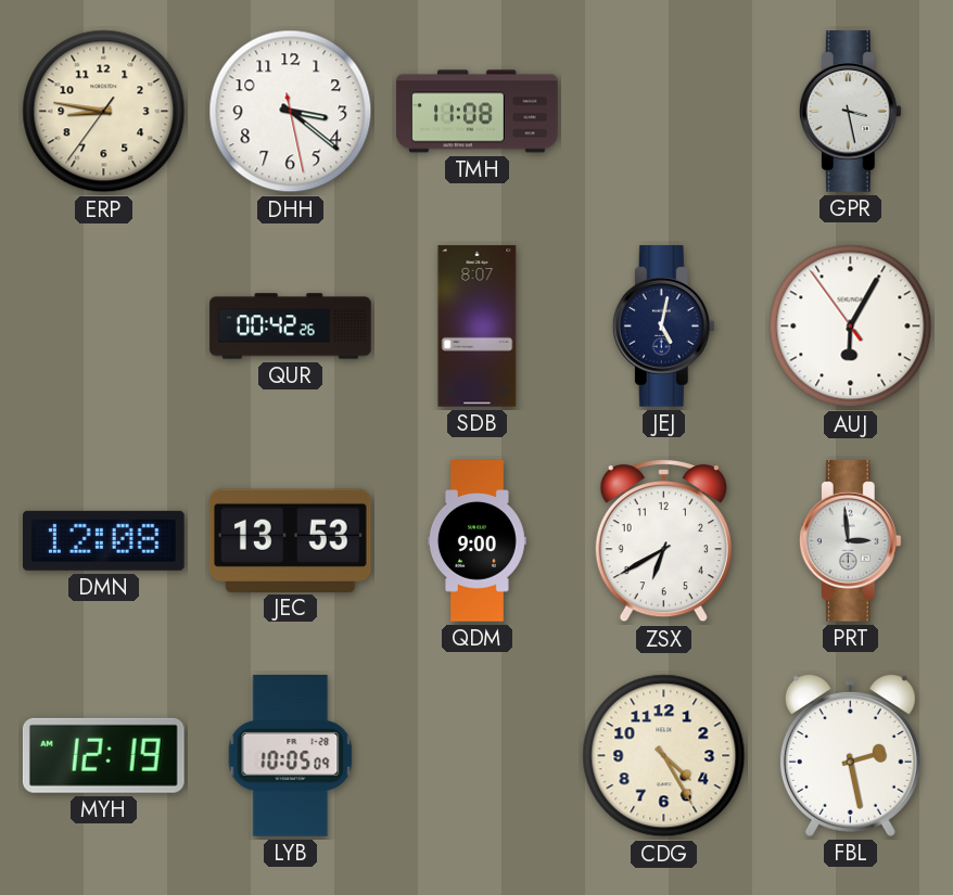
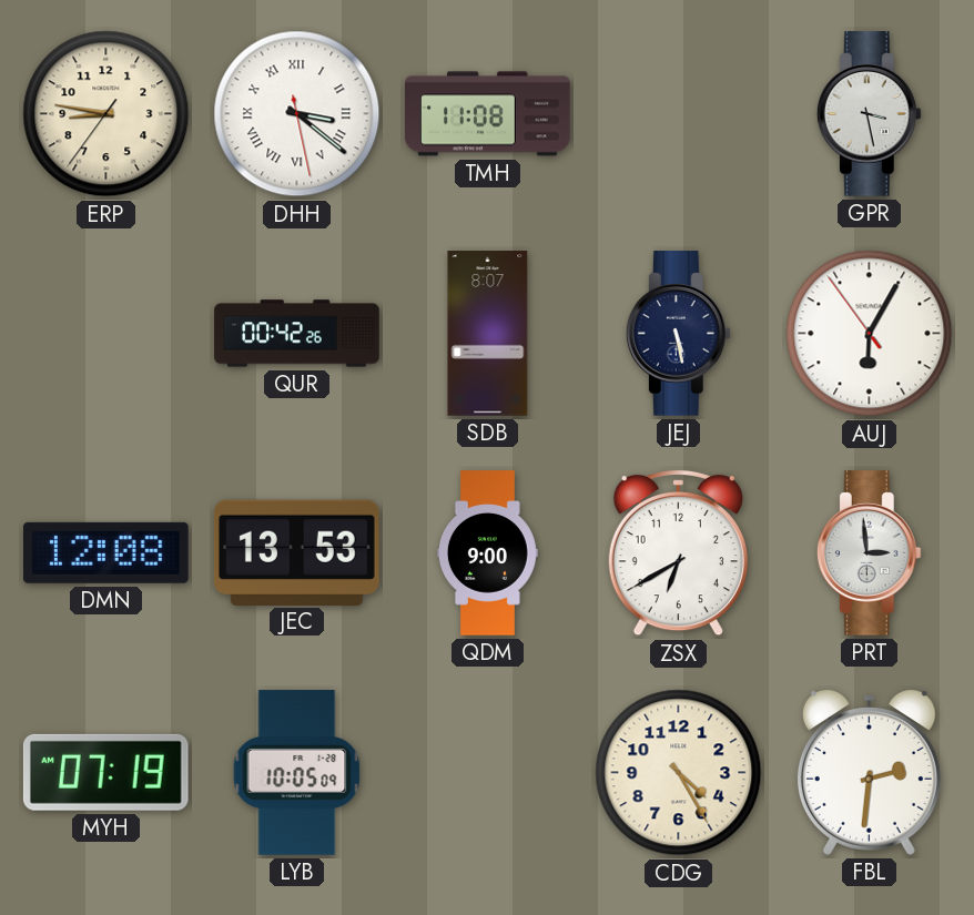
DHH numerals: Arabic -> Roman (297, 114)
JEJ: 5:02 -> 5:28 (678, 334)
MYH: 12:19 -> 07:19 (105, 772)
FBL: 2:28 -> 2:31 (869, 772)
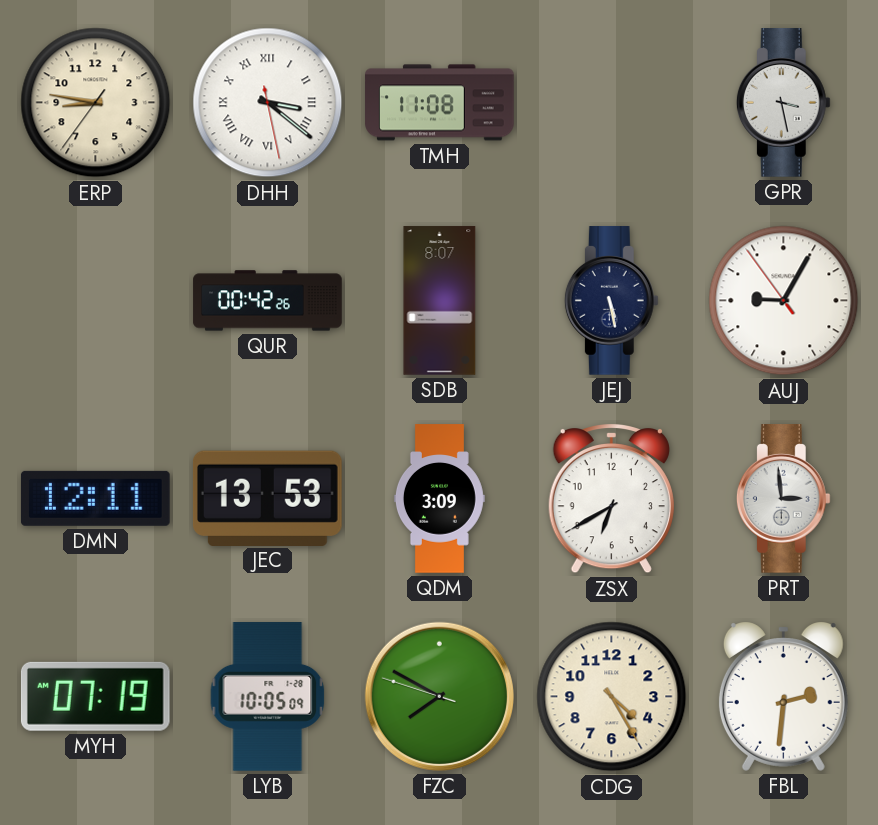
AUJ: 6:04 -> 9:04 (784, 301)
DMN: 12:08 -> 12:11 (95, 498)
QDM: 9:00 -> 3:09 (439, 499)
FZC: none -> 7:49 (439, 696)
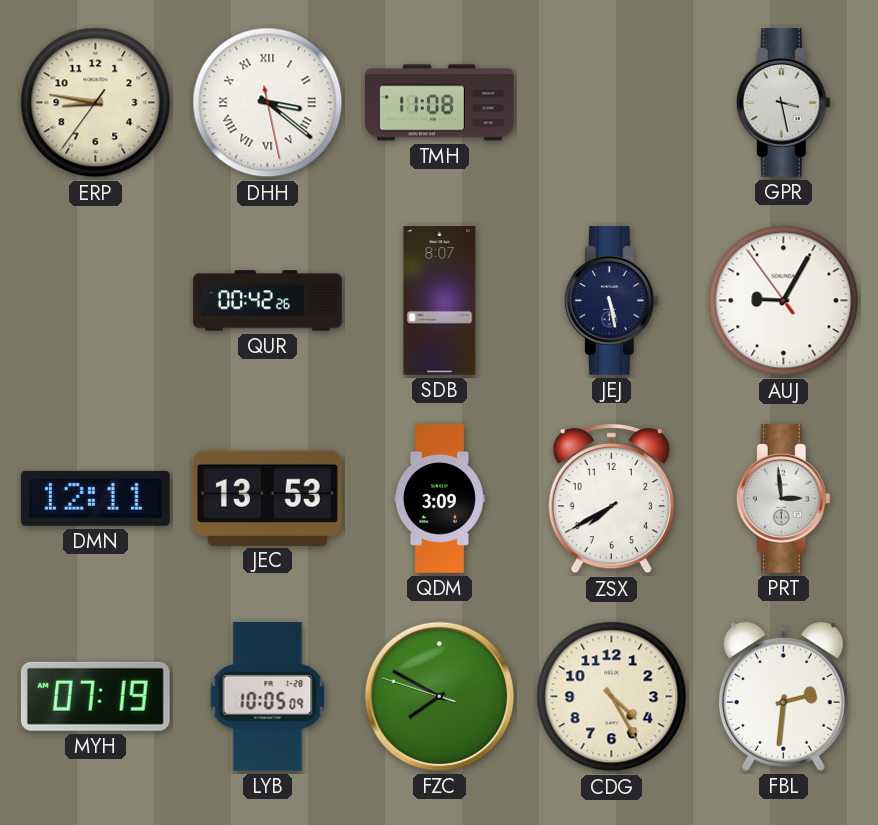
ZSX: 6:40 -> 7:40 (611, 498)
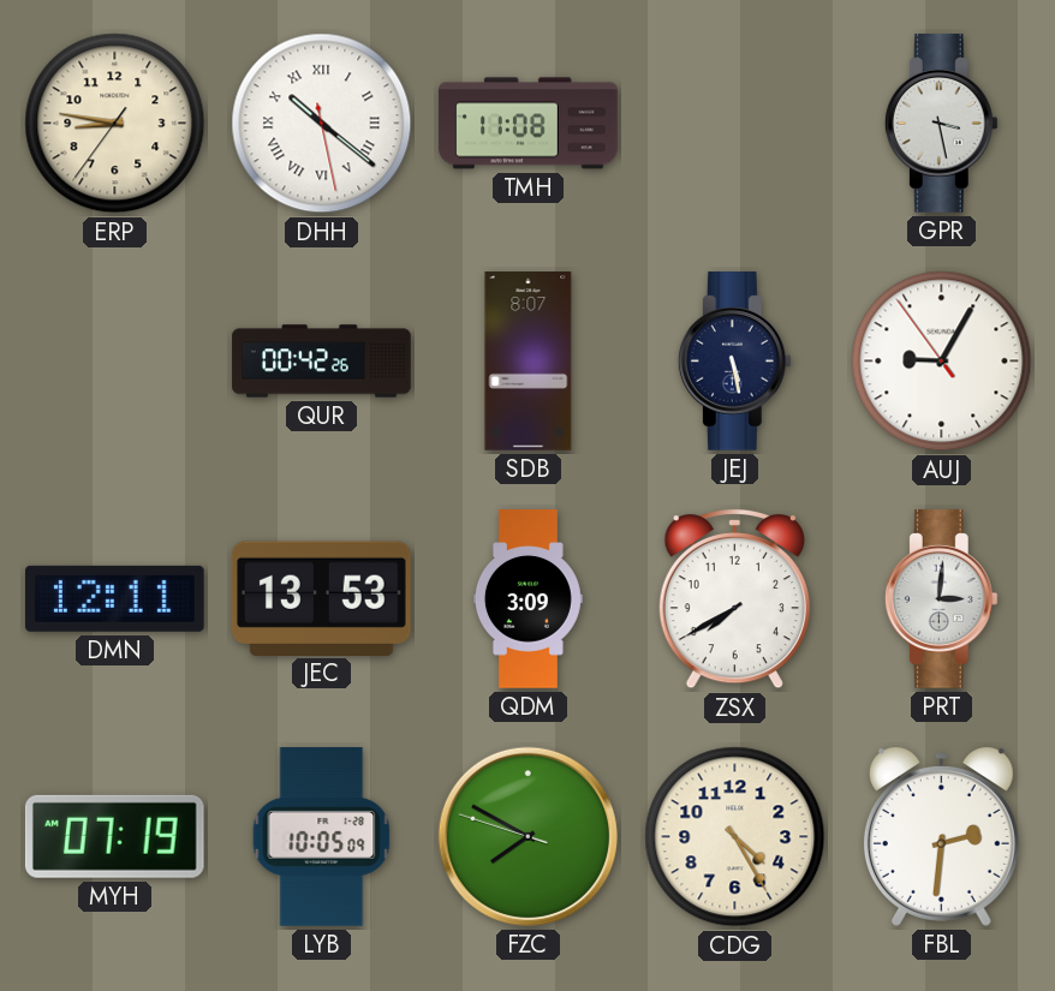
DHH: 3:21 -> 10:21 (322, 124)
PRT: 2:59 -> 3:01 (941, 599)
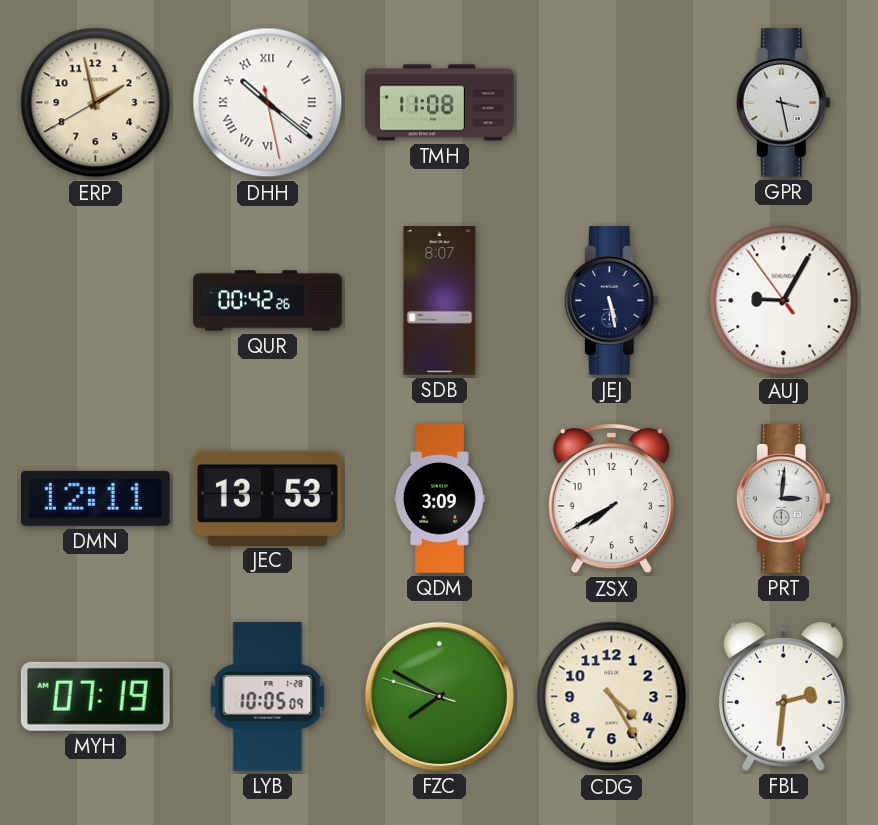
ERP: 8:46 -> 1:57 (96, 103)
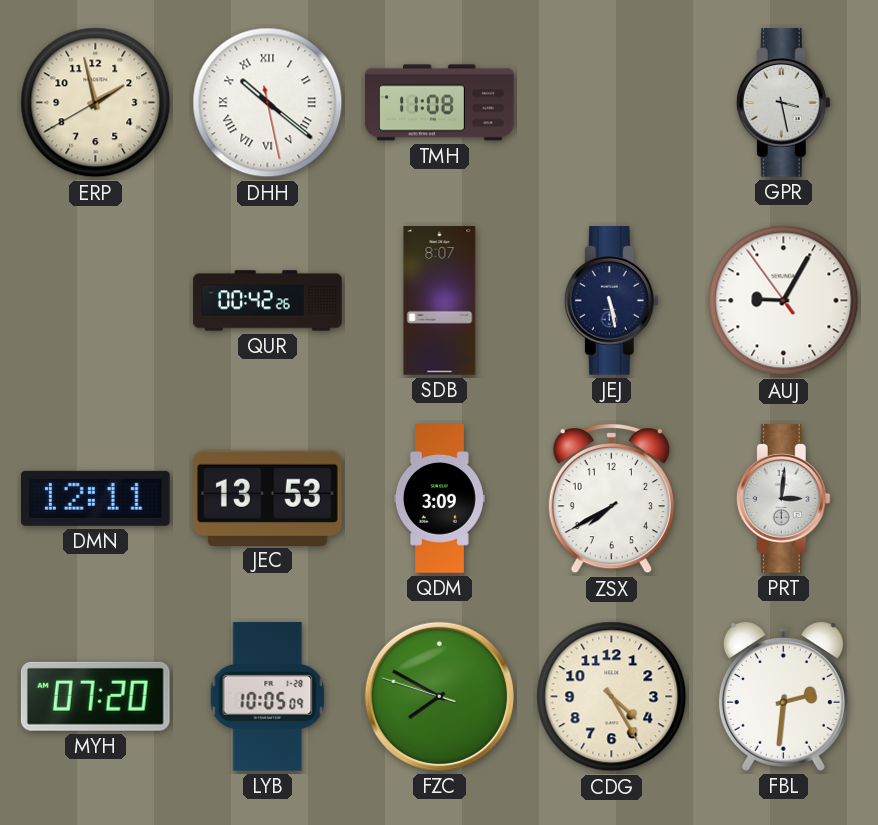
MYH: 07:19 -> 07:20 (95, 696)
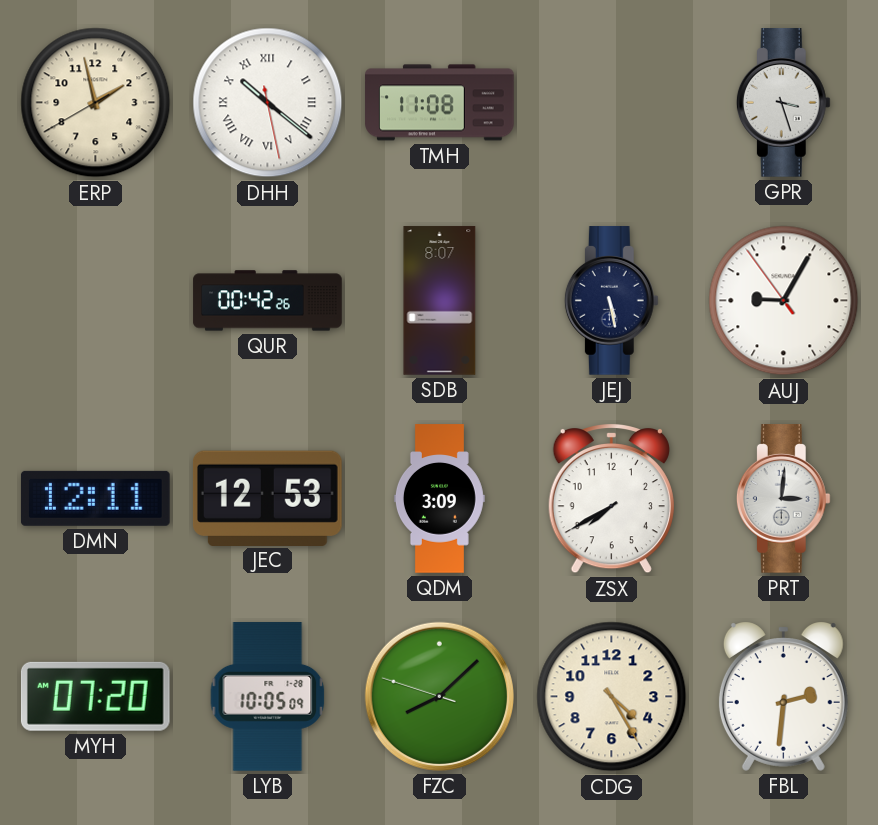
GPR: 3:28 -> 3:27 (783, 103)
JEC: 13:53 -> 12:53 (267, 498)
FZC: 7:49 -> 8:07 (439, 696)
